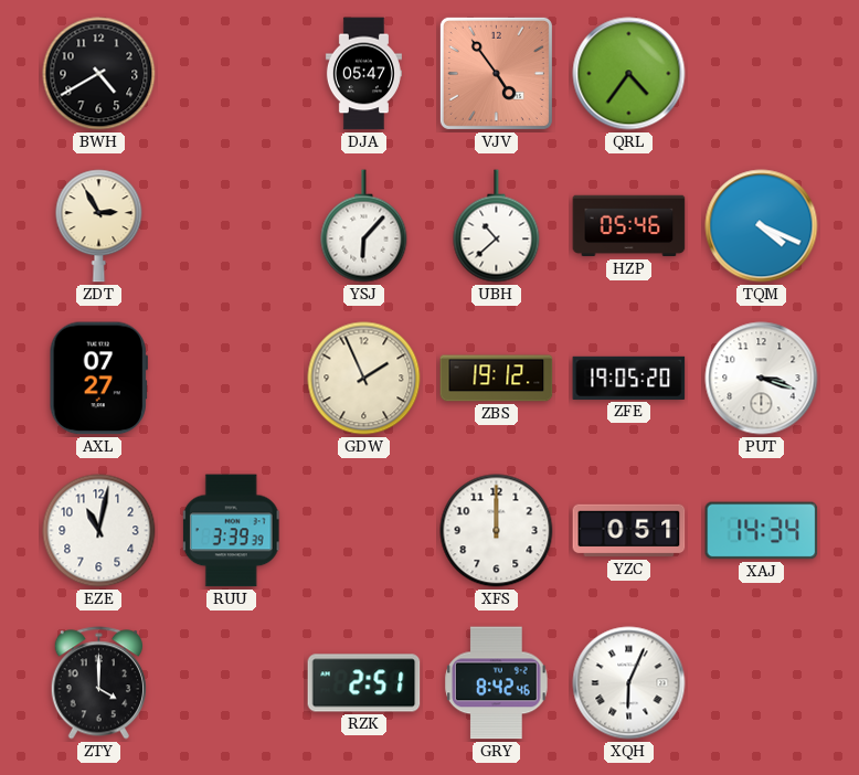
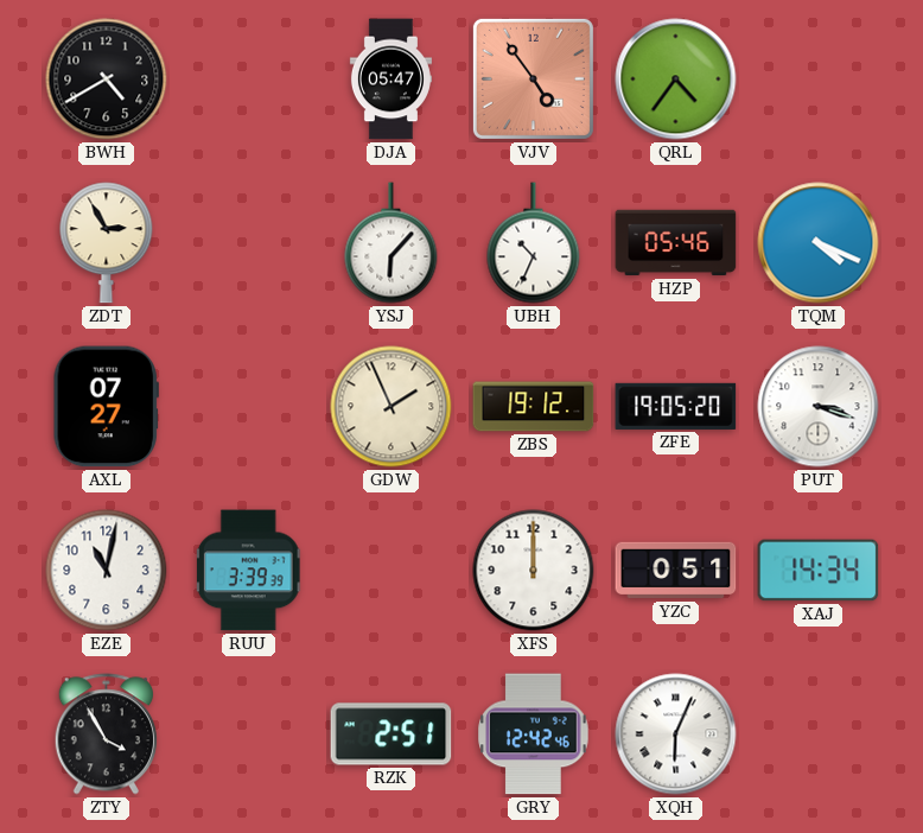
UBH: 10:38 -> 10:34 (534, 243)
ZTY: 4:00 -> 3:55 (106, 735)
GRY: 8:42 -> 12:42 (534, 735)
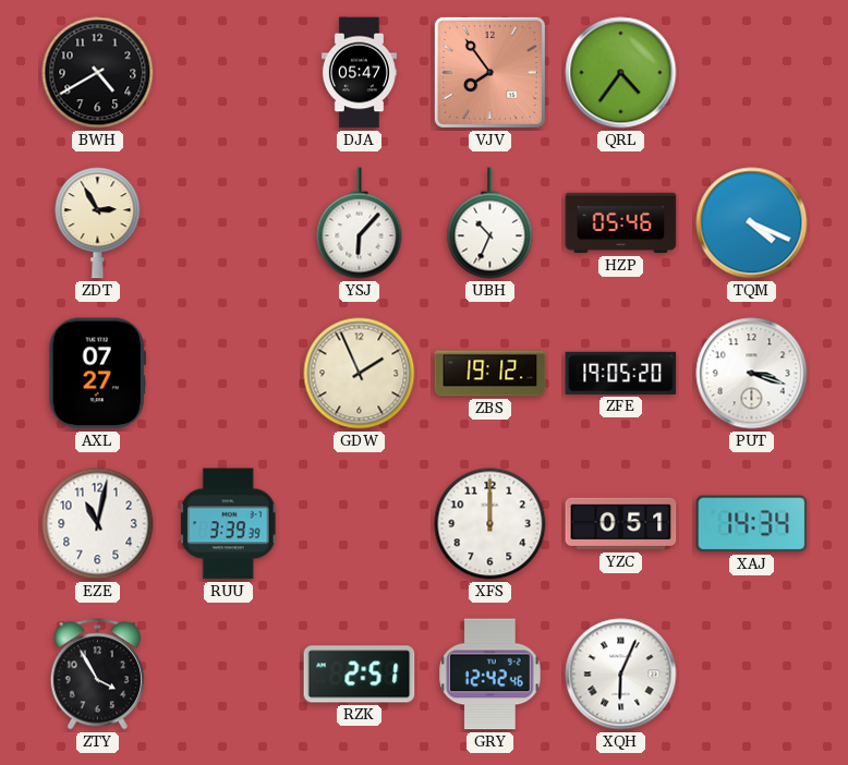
VJV: 4:54 -> 7:54 (489, 72)
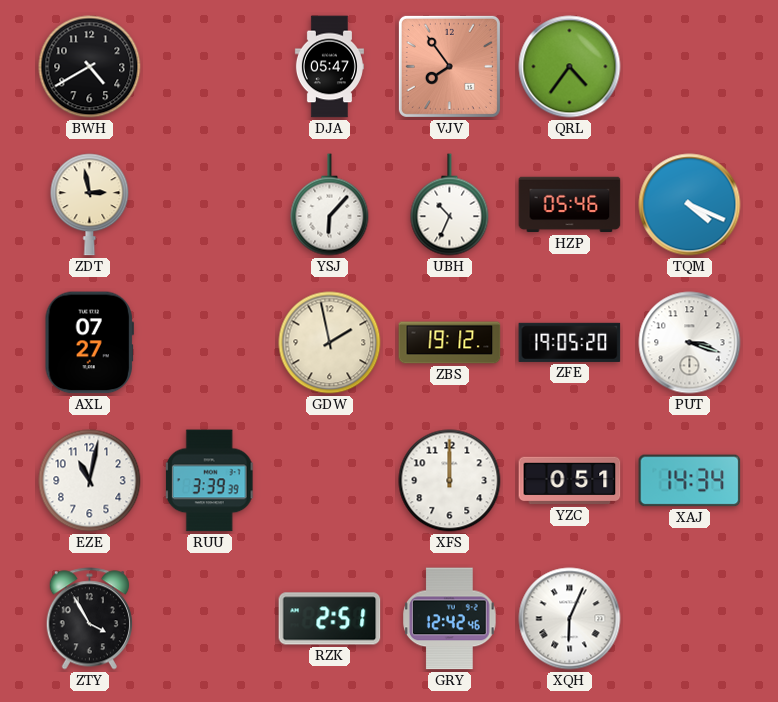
ZDT: 2:55 -> 2:58 (90, 205)
GDW: 1:56 -> 1:58 (330, 343)
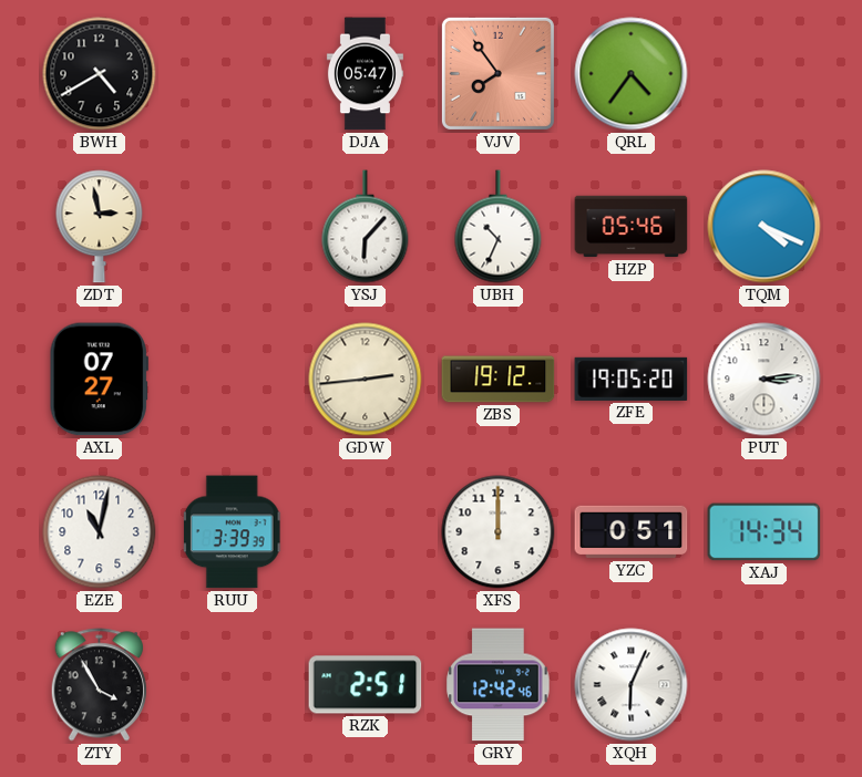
GDW: 1:58 -> 2:44 (366, 380)
PUT: 3:18 -> 3:14 (764, 380)
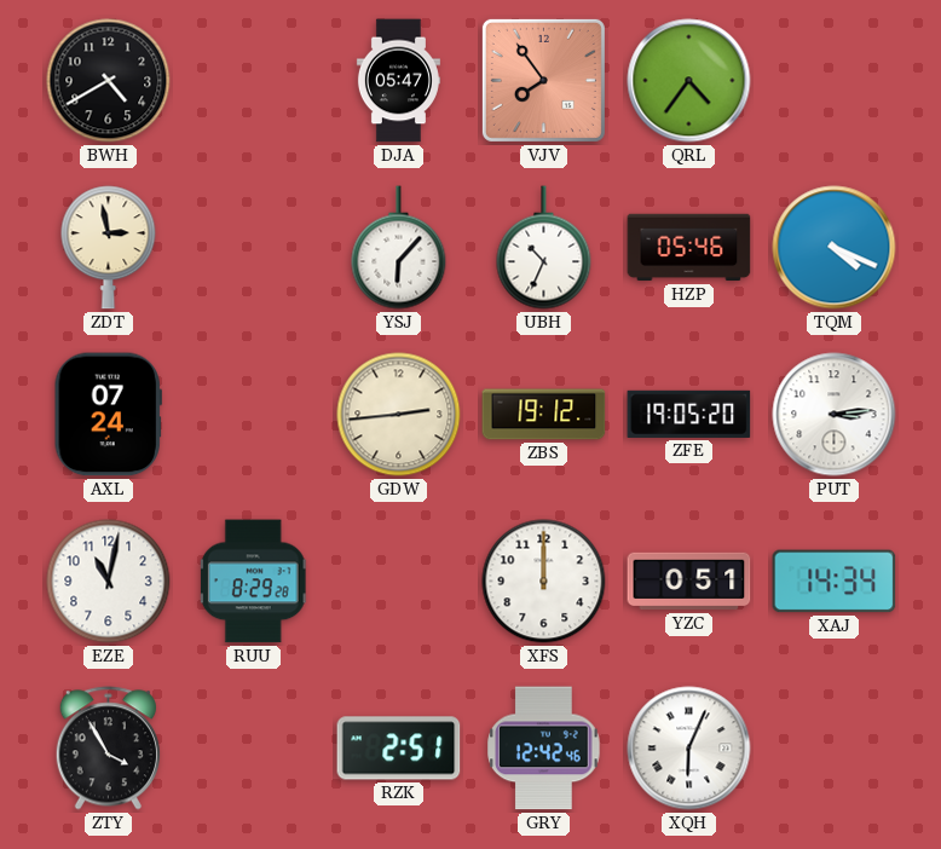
AXL: 07:27 -> 07:24 (108, 415)
RUU: 3:39 -> 8:29 (253, 582)
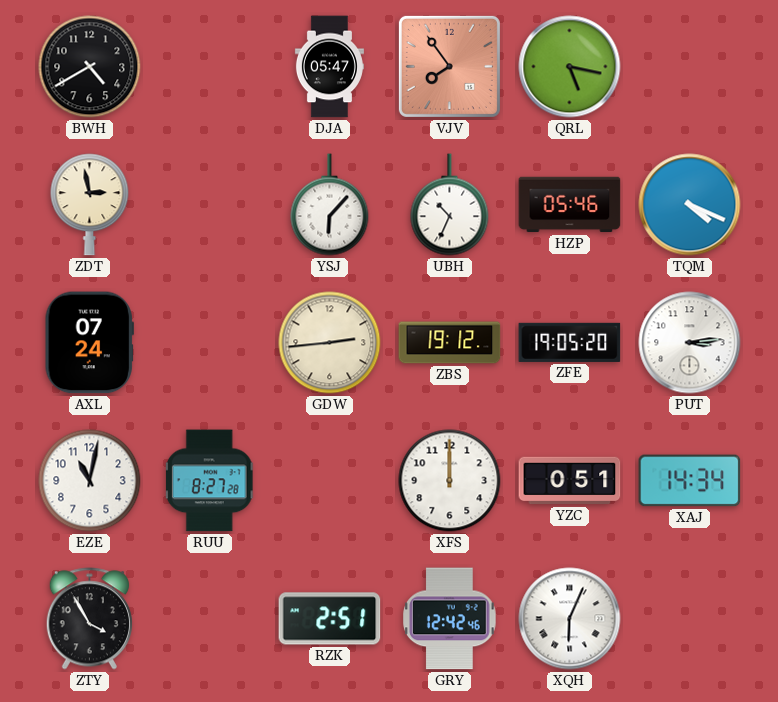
QRL: 4:36 -> 5:17 (570, 67)
RUU: 8:29 -> 8:27 (209, 481)
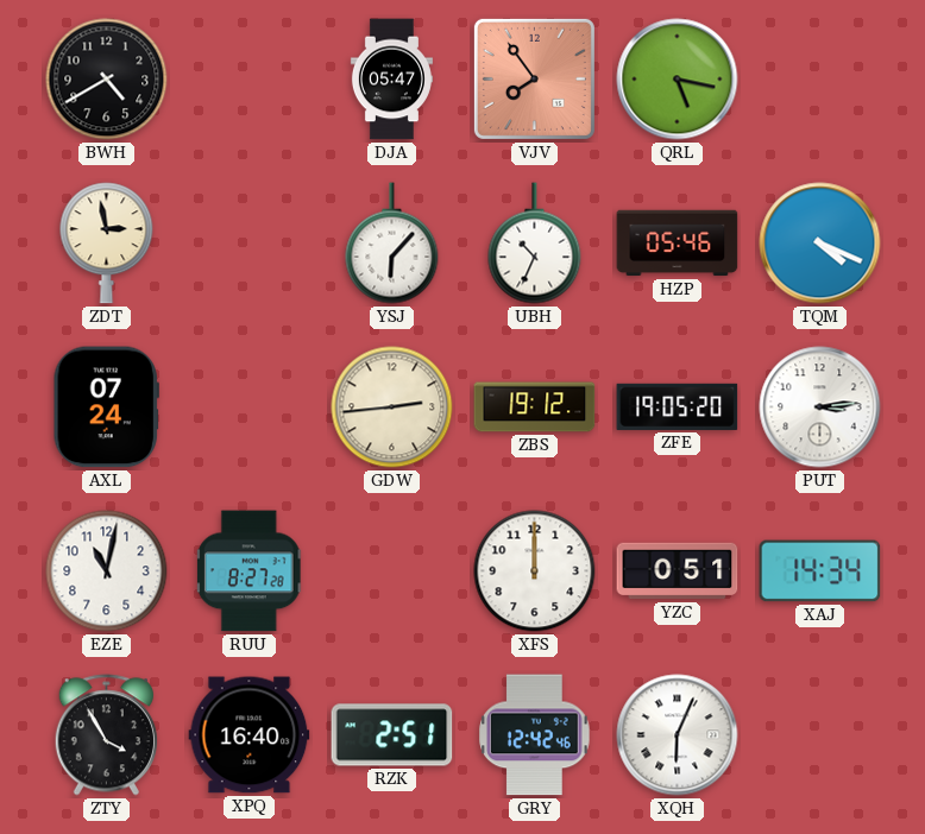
XPQ: none -> 16:40 (250, 735)
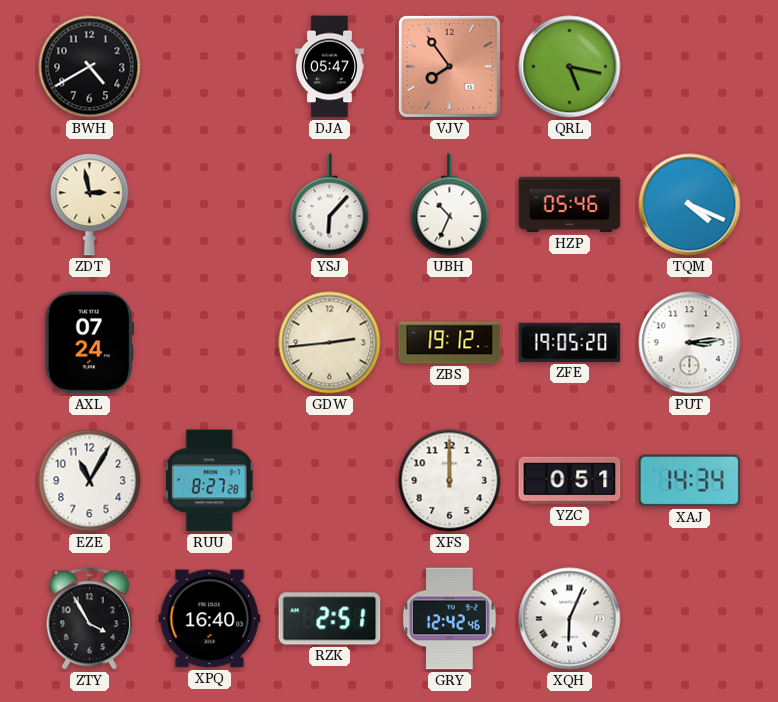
EZE: 11:02 -> 11:05 (90, 481)
